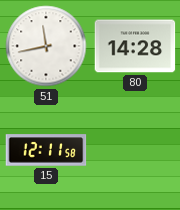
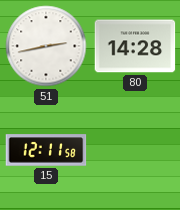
51: 11:43 -> 2:43 (46, 46)
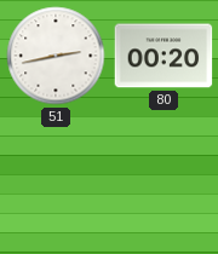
80: 14:28 -> 00:20 (163, 56)
15: 12:11 -> none (46, 150)
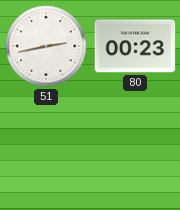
80: 00:20 -> 00:23 (135, 46)
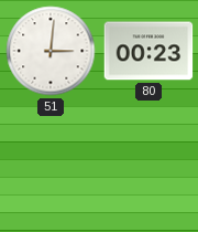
51: 2:43 -> 3:01 (51, 51)
